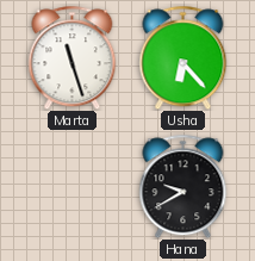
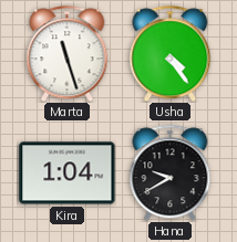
Usha: 6:23 -> 4:24 (171, 53)
Kira: none -> 1:04 (68, 173)
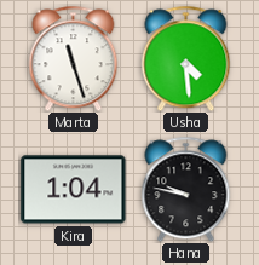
Usha: 4:24 -> 4:29 (186, 58)
Hana: 9:40 -> 9:47 (186, 189)
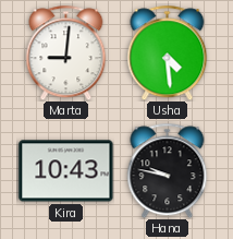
Marta: 11:27 -> 9:01 (66, 52)
Kira: 1:04 -> 10:43 (66, 171)
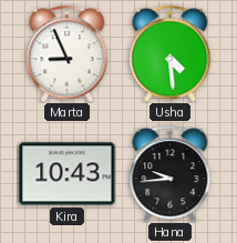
Marta: 9:01 -> 8:56 (68, 53)
Hana: 9:47 -> 9:44 (171, 173)
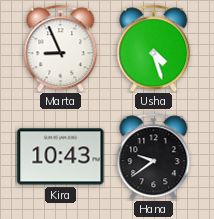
Usha: 4:29 -> 4:27 (154, 48)
Hana: 9:44 -> 9:39 (154, 156)
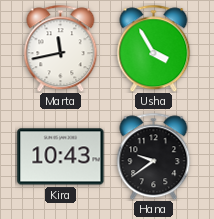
Marta: 8:56 -> 11:43 (61, 48)
Usha: 4:27 -> 3:55 (154, 48)
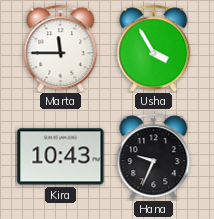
Marta: 11:43 -> 11:45 (61, 48)
Hana: 9:39 -> 9:34 (154, 156)
